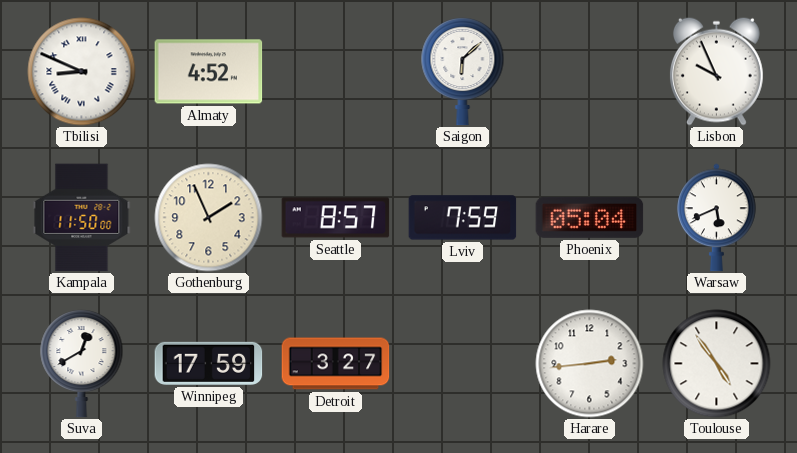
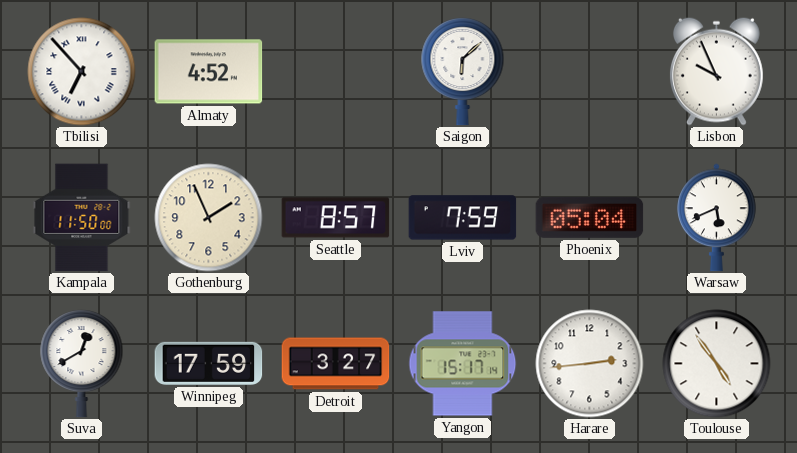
Tbilisi: 8:49 -> 6:53 (82, 72)
Yangon: none -> 15:17 (463, 364)
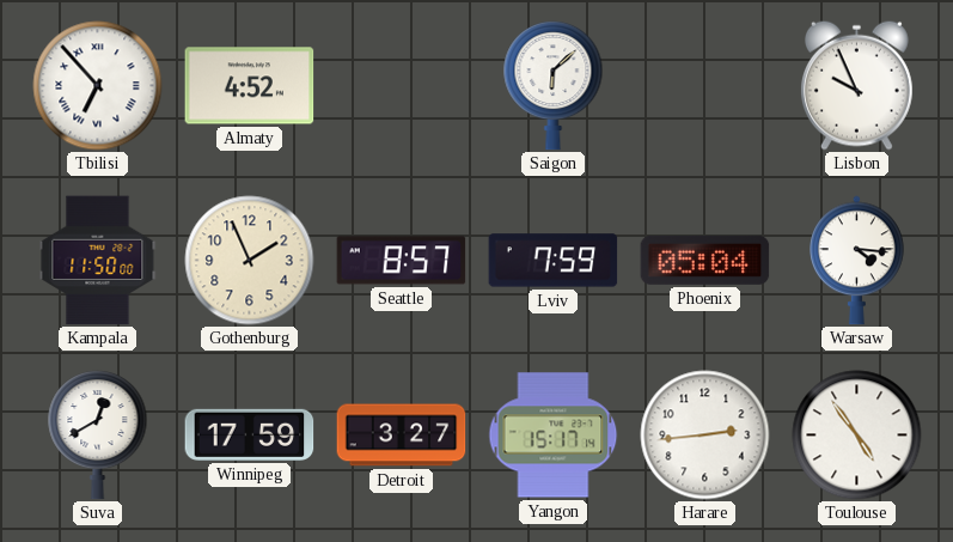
Warsaw: 5:41 -> 4:16 (857, 261)
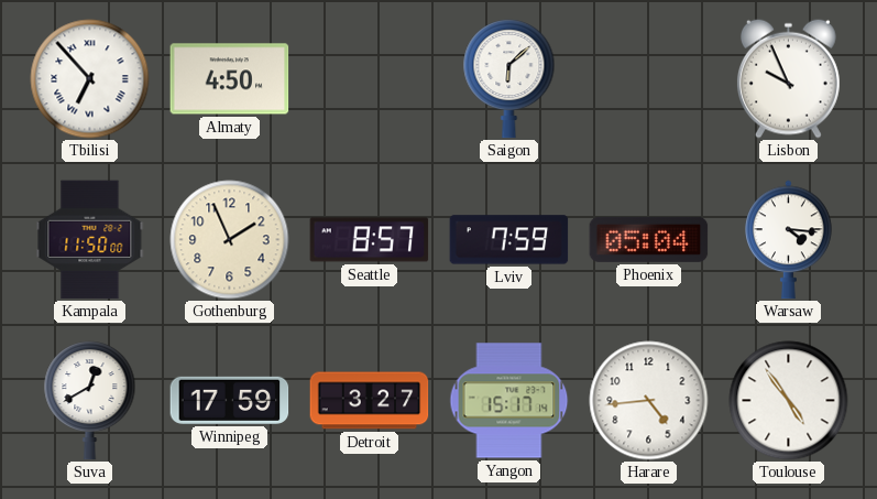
Almaty: 4:52 -> 4:50 (230, 79)
Harare: 2:44 -> 4:44 (649, 401)
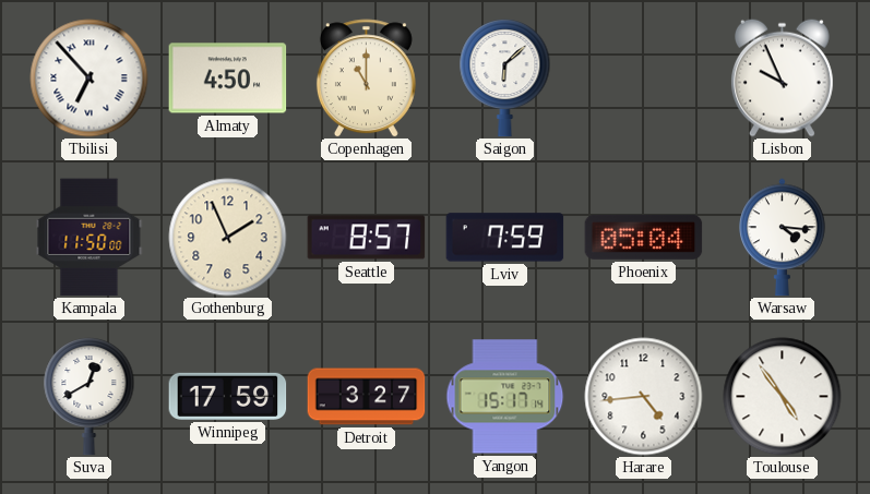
Copenhagen: none -> 11:00 (366, 79)
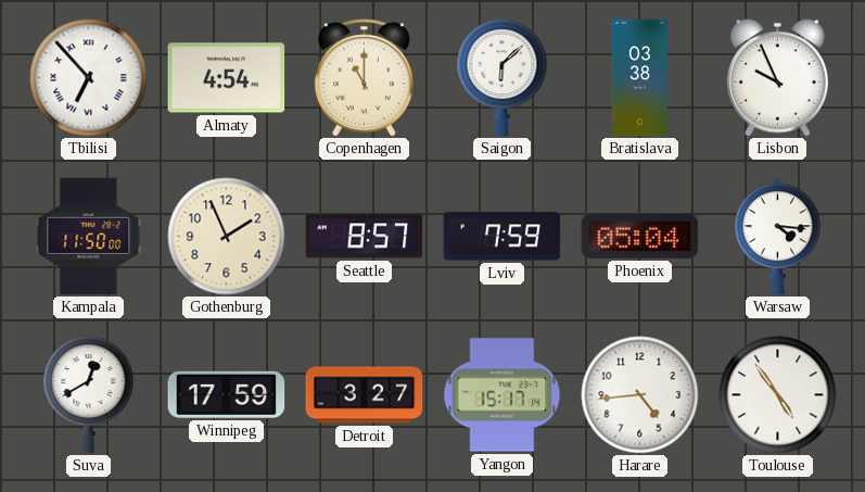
Almaty: 4:50 -> 4:54 (227, 78)
Bratislava: none -> 03:38 (639, 78)
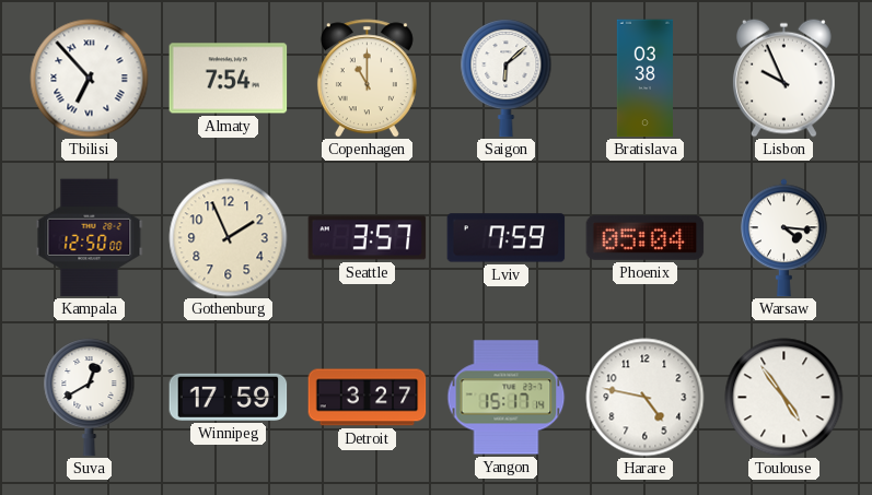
Almaty: 4:54 -> 7:54 (229, 79)
Kampala: 11:50 -> 12:50 (90, 238)
Seattle: 8:57 -> 3:57 (368, 238)
Harare: 4:44 -> 4:47 (646, 398)
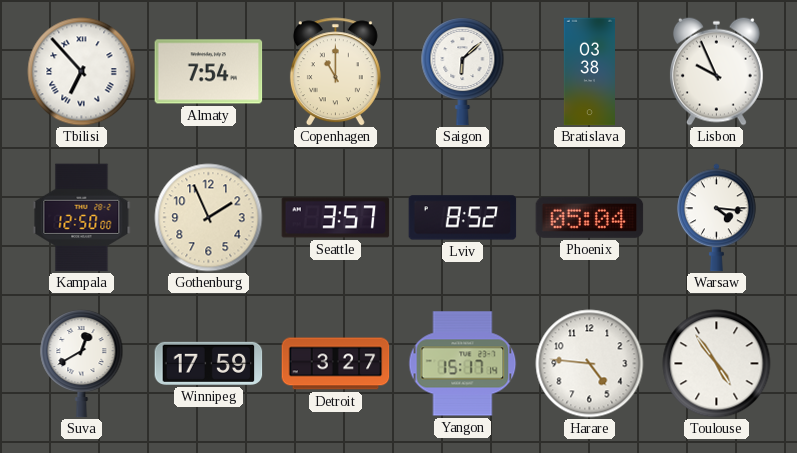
Lviv: 7:59 -> 8:52 (463, 218)
Harare: 4:47 -> 4:46 (590, 364)
